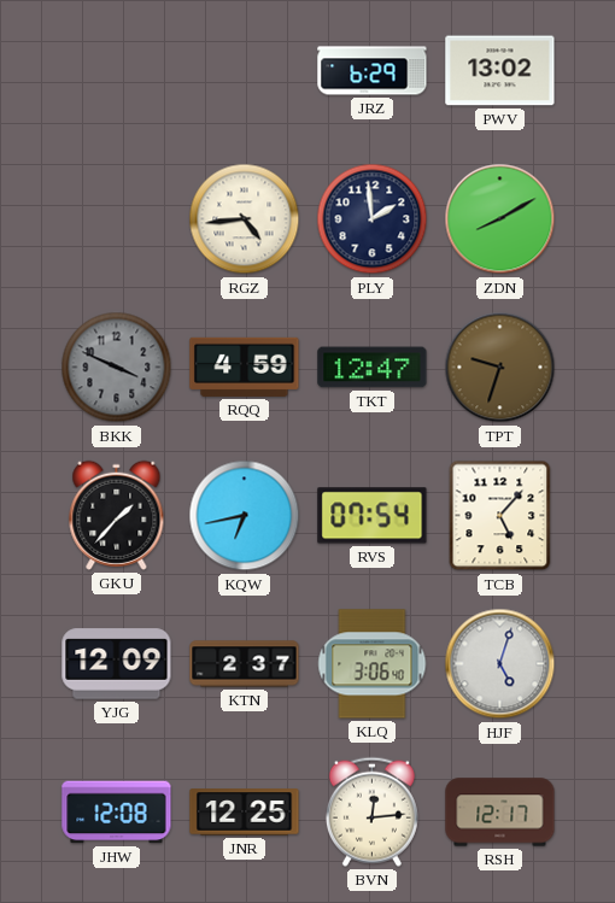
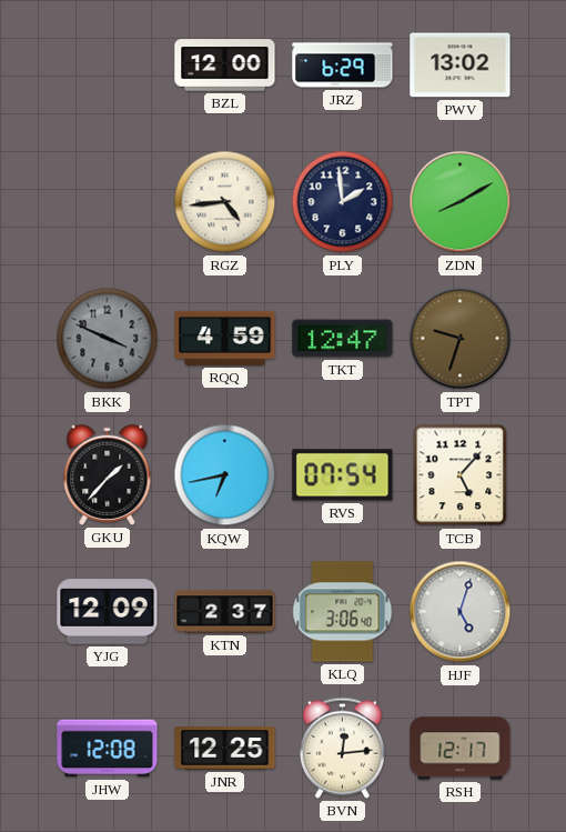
BZL: none -> 12:00 (225, 66)
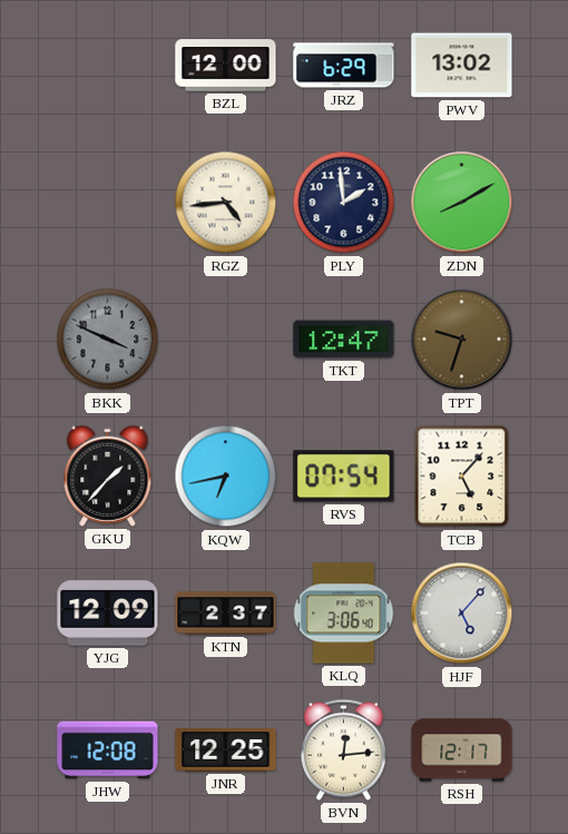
RQQ: 4:59 -> none (225, 338)
HJF: 5:03 -> 5:07 (462, 614)
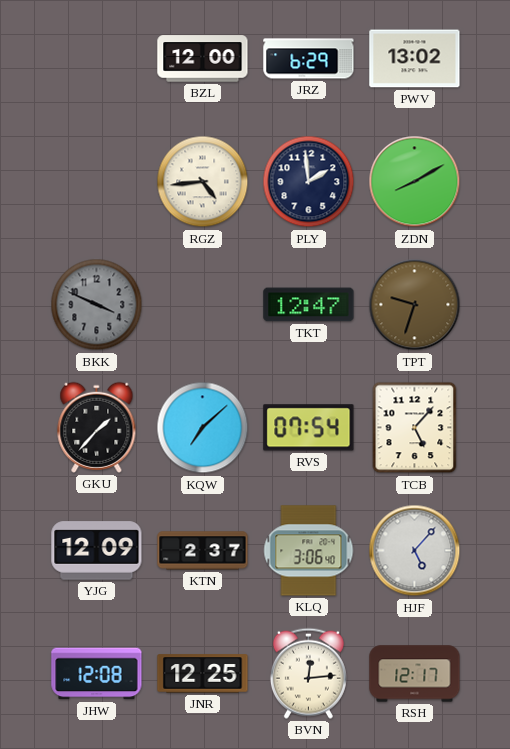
KQW: 6:43 -> 7:08 (203, 428)
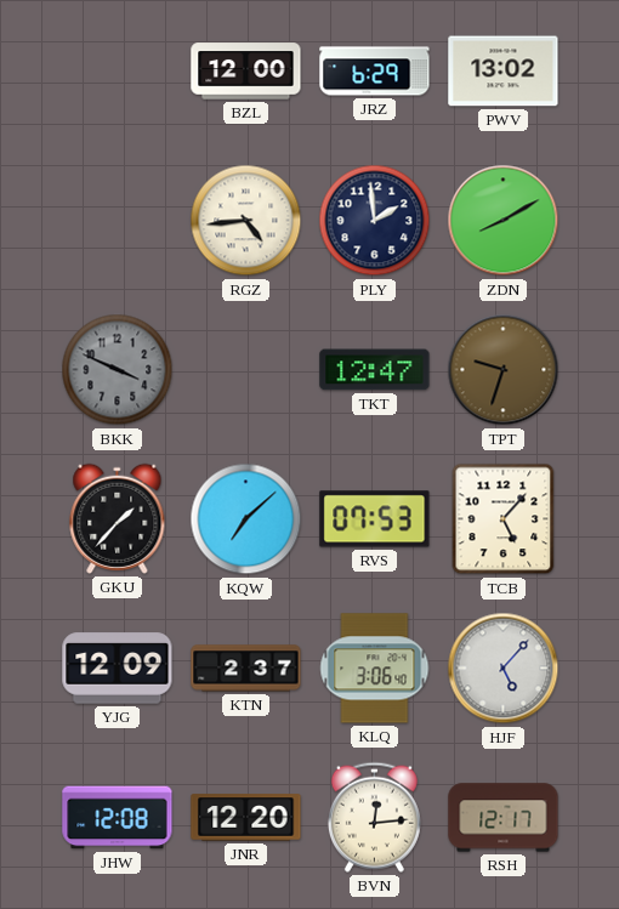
RVS: 07:54 -> 07:53 (375, 519)
JNR: 12:25 -> 12:20 (246, 818)
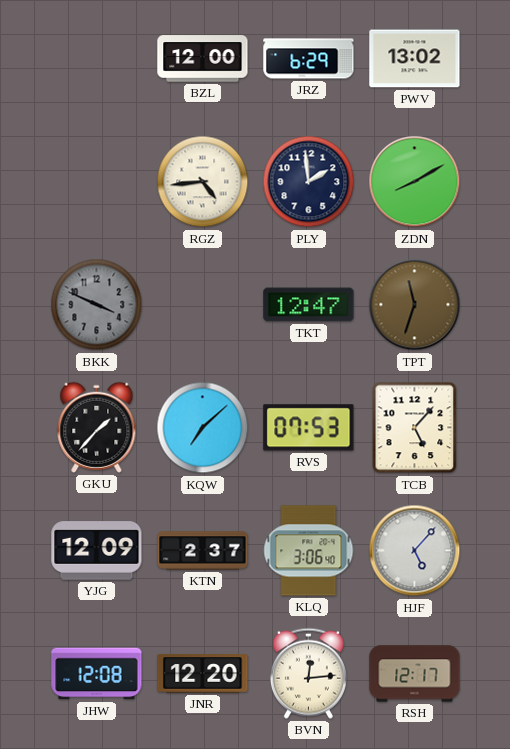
TPT: 9:33 -> 11:33 (415, 305)
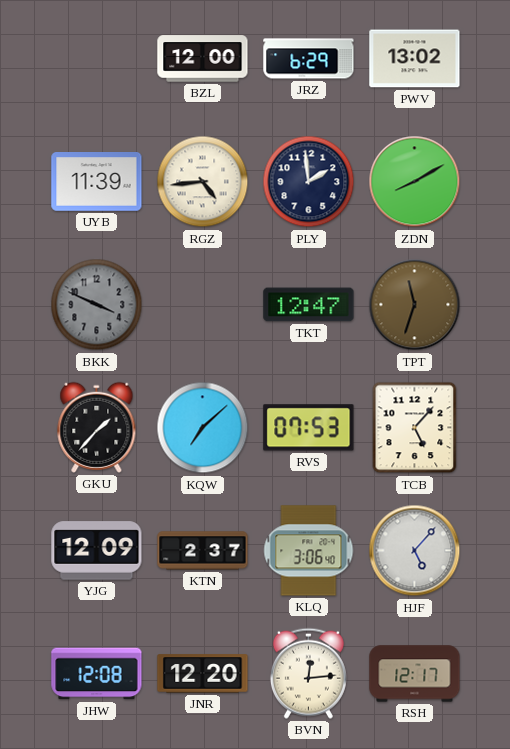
UYB: none -> 11:39 (97, 182)
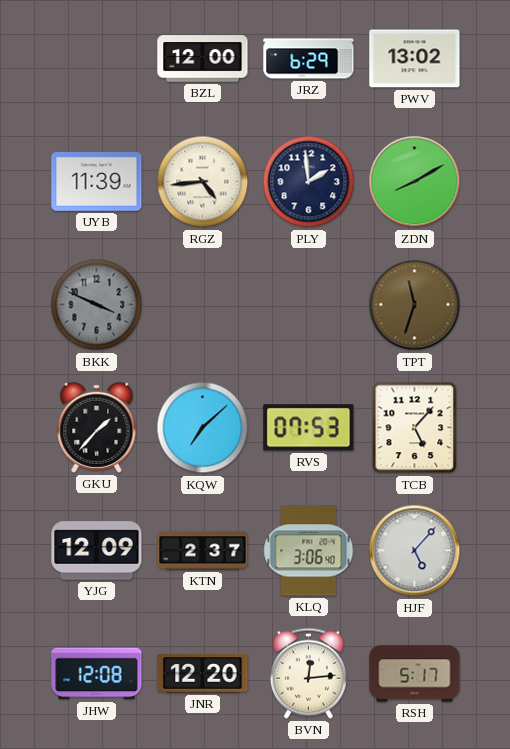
TKT: 12:47 -> none (309, 305)
RSH: 12:17 -> 5:17 (415, 674)
